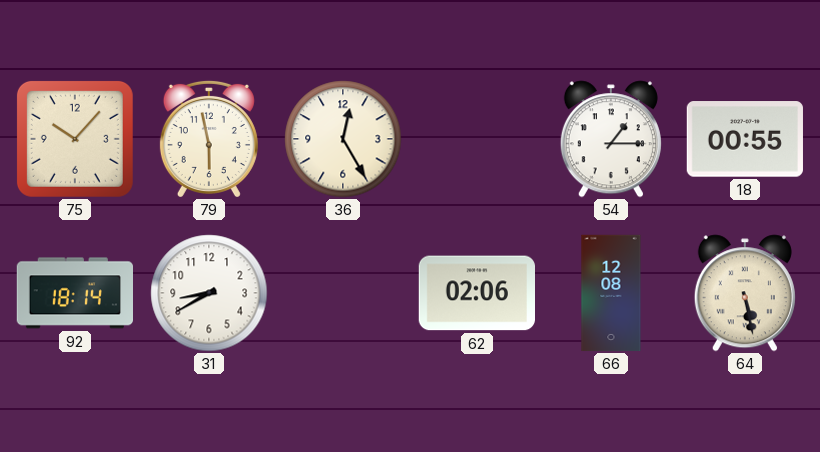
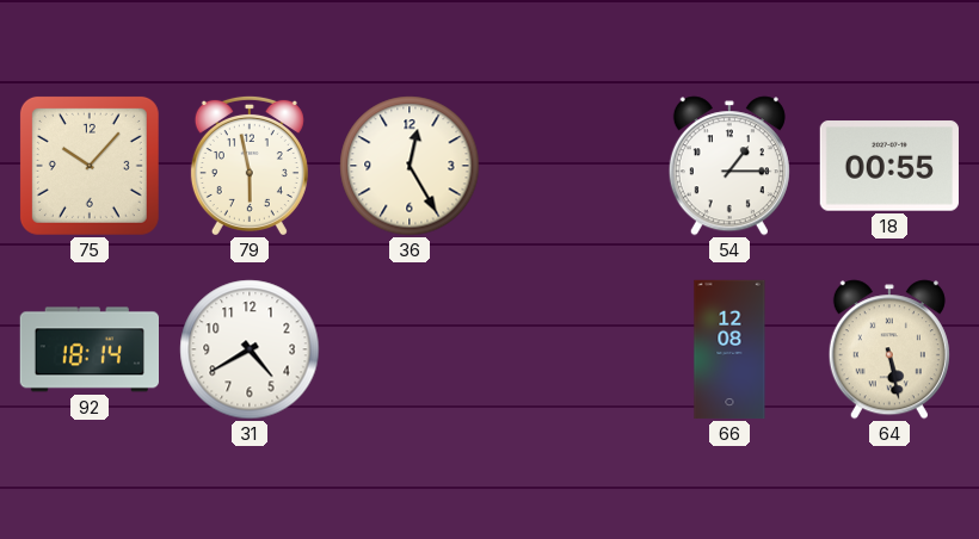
31: 8:40 -> 4:40 (250, 349)
62: 02:06 -> none (476, 293)
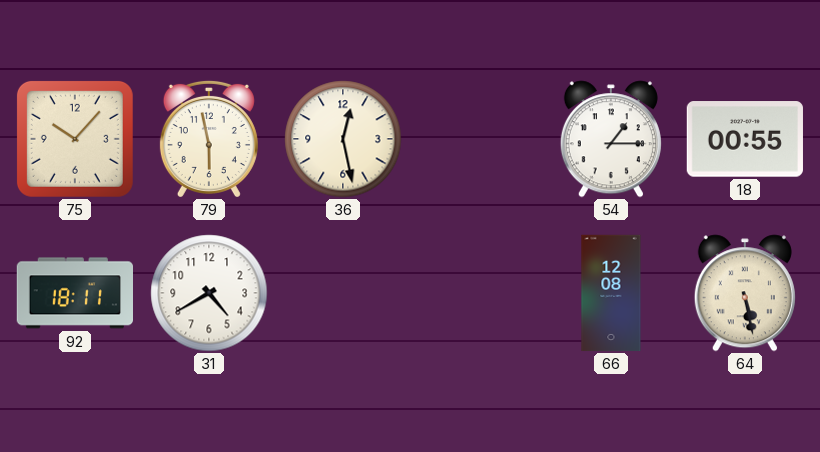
36: 12:25 -> 12:28 (343, 139)
92: 18:14 -> 18:11 (74, 293)
